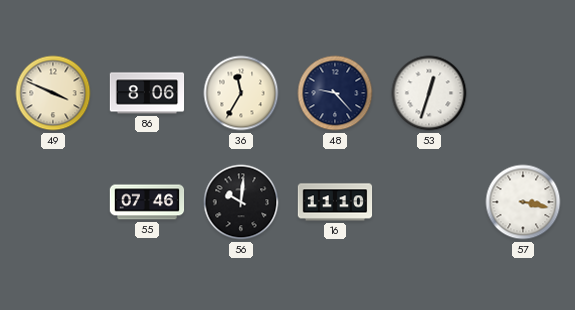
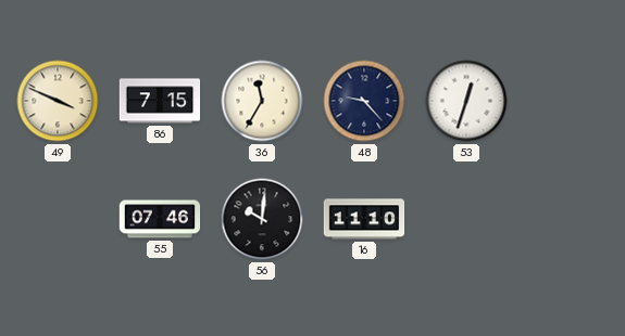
86: 8:06 -> 7:15 (160, 101)
57: 3:17 -> none (523, 202)
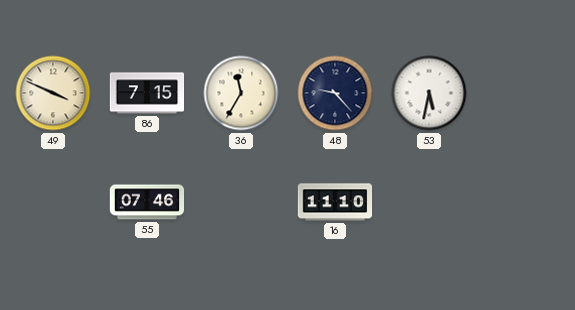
53: 12:33 -> 5:32 (429, 93)
56: 10:01 -> none (262, 219)
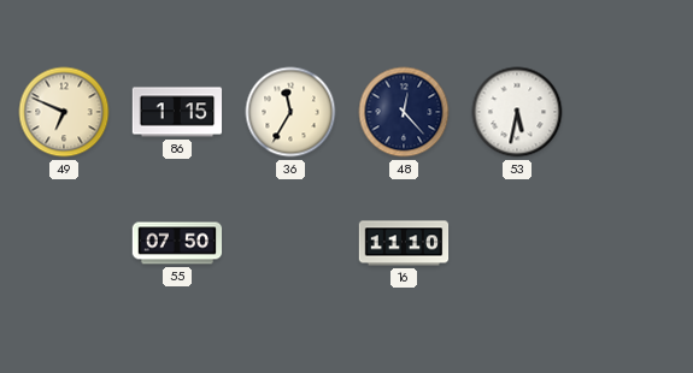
49: 3:49 -> 6:49 (64, 112)
86: 7:15 -> 1:15 (177, 112)
48: 9:23 -> 12:23 (404, 112)
55: 07:46 -> 07:50 (177, 243)
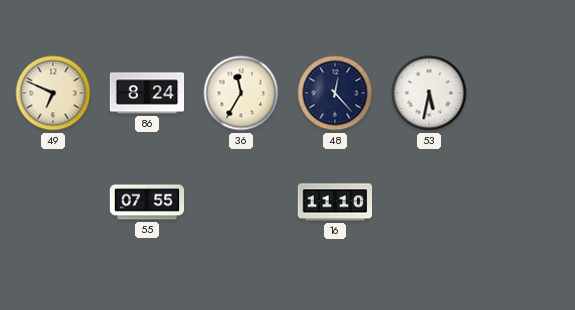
86: 1:15 -> 8:24 (147, 93)
55: 07:50 -> 07:55 (147, 202)
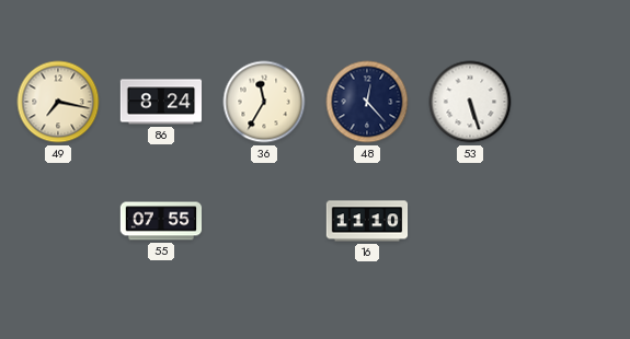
49: 6:49 -> 7:17 (58, 102)
53: 5:32 -> 5:27 (470, 102)
